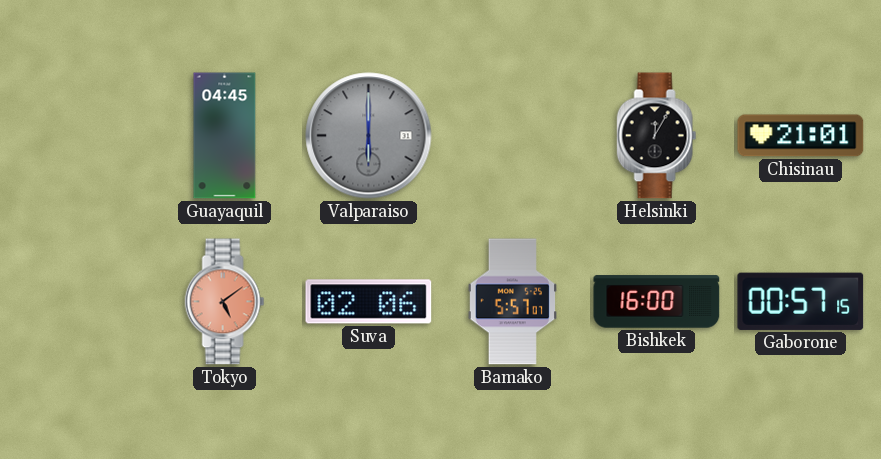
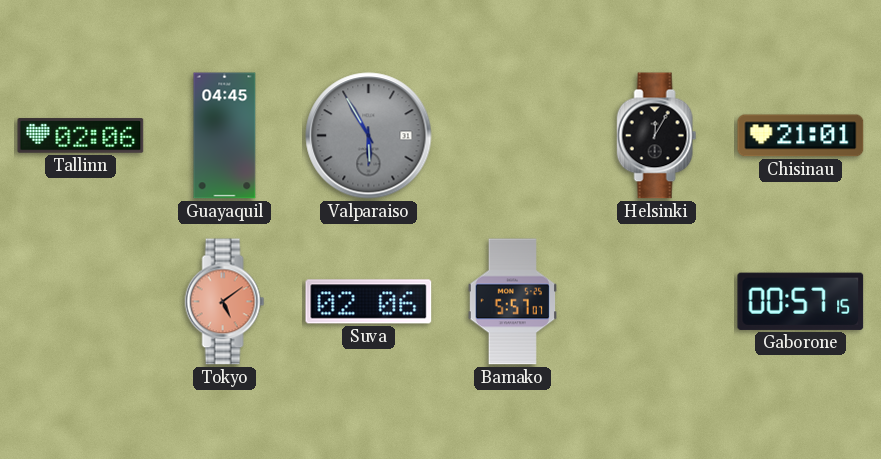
Tallinn: none -> 02:06 (81, 136)
Valparaiso: 6:00 -> 5:55 (369, 136)
Bishkek: 16:00 -> none (657, 302)
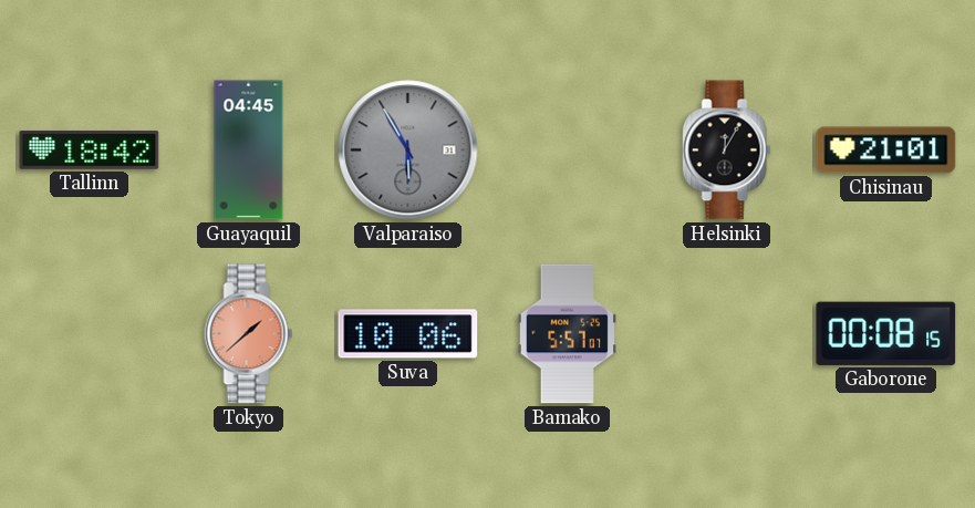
Tallinn: 02:06 -> 18:42 (90, 151)
Tokyo: 5:09 -> 1:38 (249, 334)
Suva: 02:06 -> 10:06 (408, 334)
Gaborone: 00:57 -> 00:08 (886, 333)
